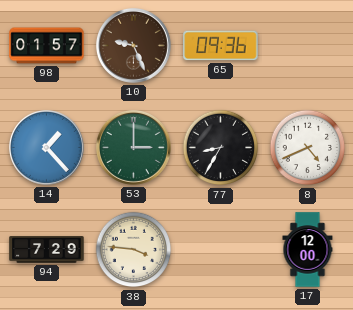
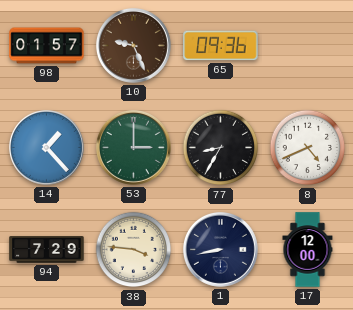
1: none -> 8:43 (220, 249)
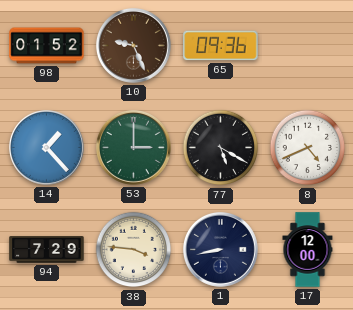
98: 01:57 -> 01:52 (47, 46)
77: 8:35 -> 5:20 (221, 148)
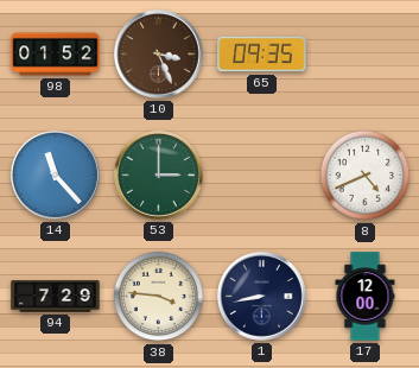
10: 9:26 -> 3:26 (158, 53)
65: 09:36 -> 09:35 (262, 55)
14: 1:23 -> 11:23 (55, 175)
77: 5:20 -> none (221, 148)
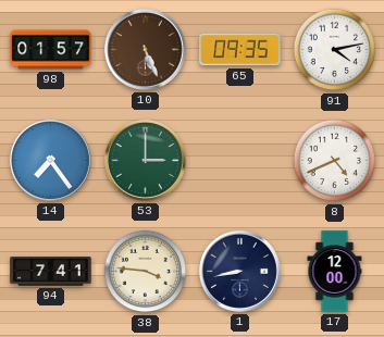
98: 01:52 -> 01:57 (51, 50)
10: 3:26 -> 5:26 (145, 49)
91: none -> 4:13 (335, 50)
14: 11:23 -> 7:24 (50, 160)
94: 7:29 -> 7:41 (51, 272)
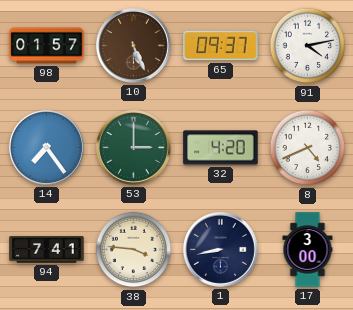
65: 09:35 -> 09:37 (221, 46)
32: none -> 4:20 (221, 148)
17: 12:00 -> 3:00 (308, 250)
